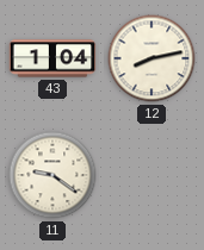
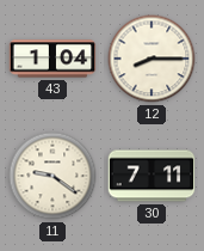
12: 8:13 -> 8:15 (152, 59)
30: none -> 7:11 (152, 176)
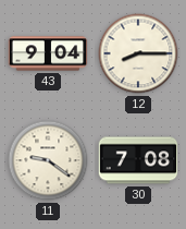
43: 1:04 -> 9:04 (48, 53)
30: 7:11 -> 7:08 (138, 160)
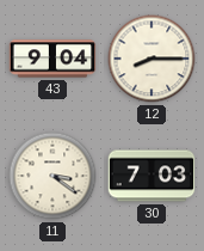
11: 9:21 -> 3:21 (52, 176)
30: 7:08 -> 7:03 (152, 176)
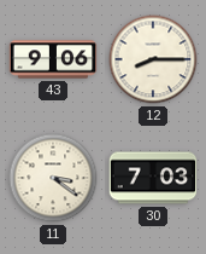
43: 9:04 -> 9:06 (53, 59)
